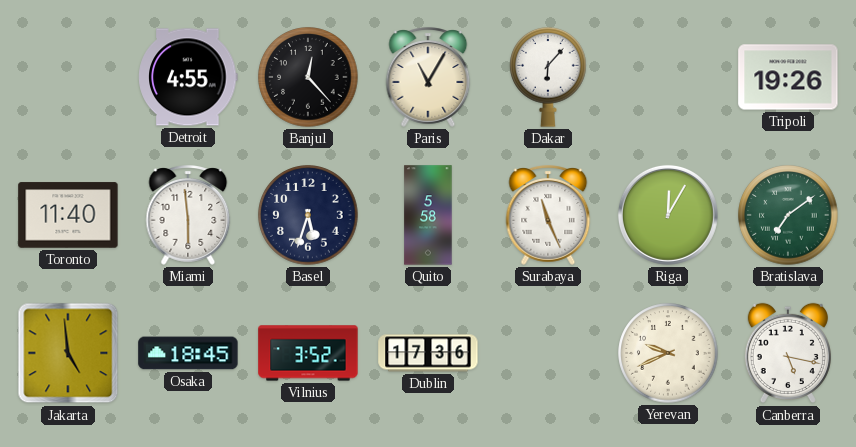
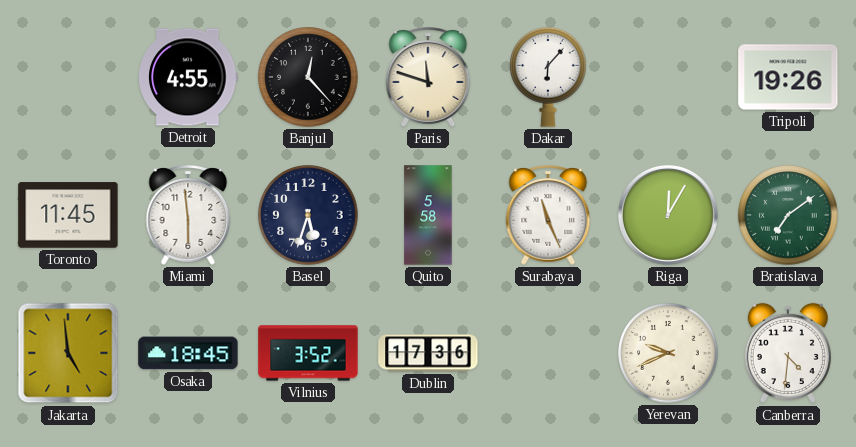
Paris: 11:05 -> 11:48 (428, 77)
Toronto: 11:40 -> 11:45 (68, 215)
Canberra: 5:17 -> 4:31 (788, 353)
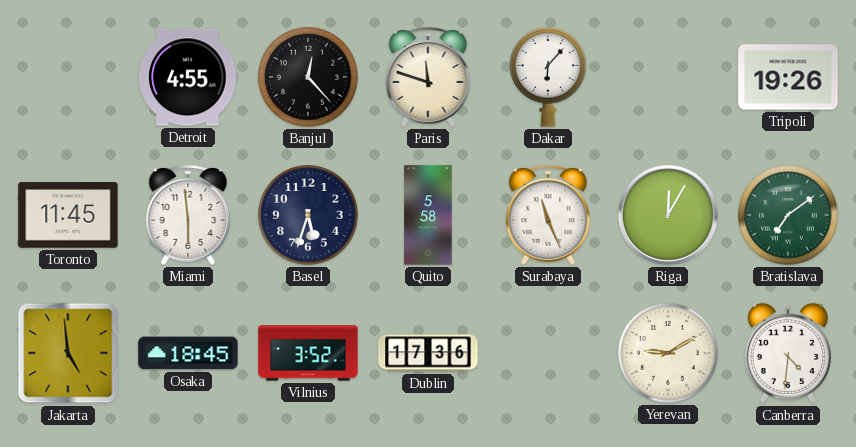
Yerevan: 9:41 -> 9:10 (668, 353)
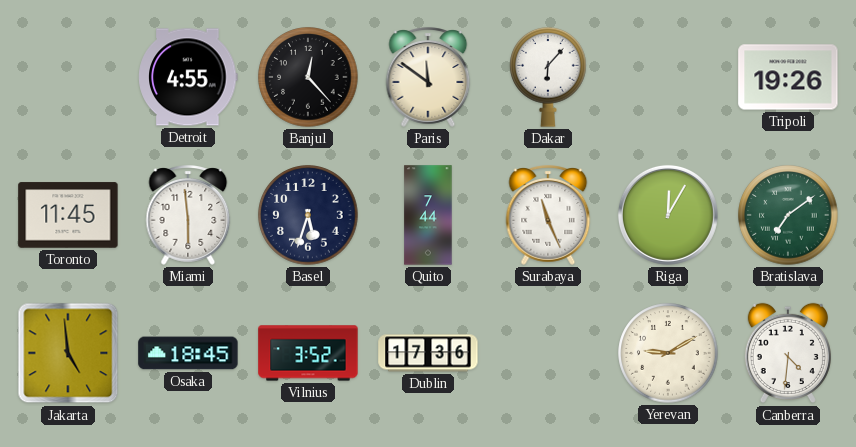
Paris: 11:48 -> 11:51 (428, 77)
Quito: 5:58 -> 7:44 (428, 215)
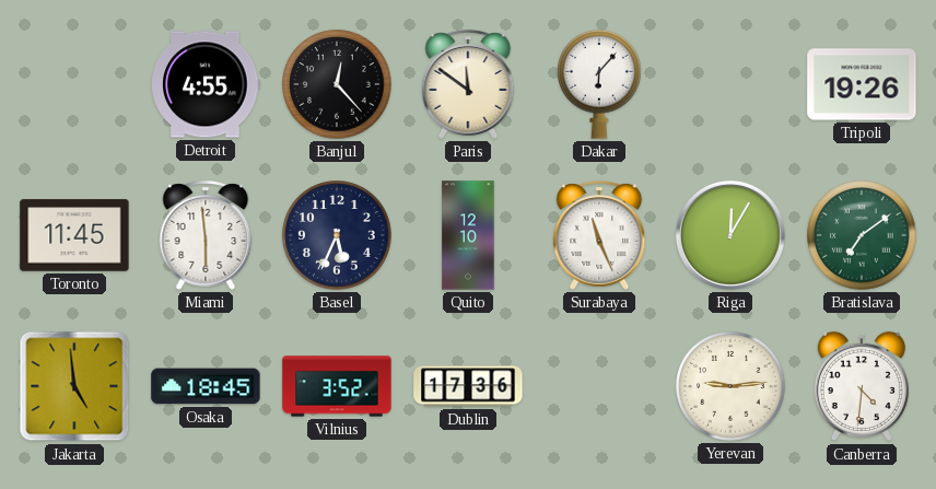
Basel: 5:33 -> 5:34 (337, 235)
Quito: 7:44 -> 12:10 (468, 235)
Yerevan: 9:10 -> 9:14 (730, 386)
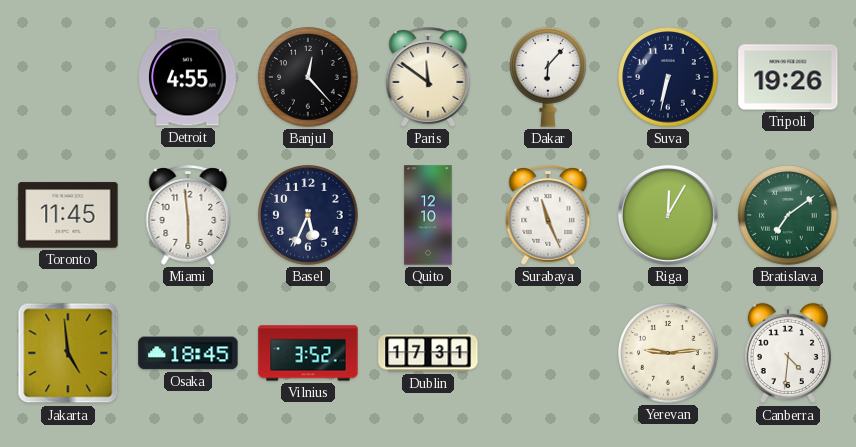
Suva: none -> 6:32 (668, 77)
Dublin: 17:36 -> 17:31 (428, 353)
